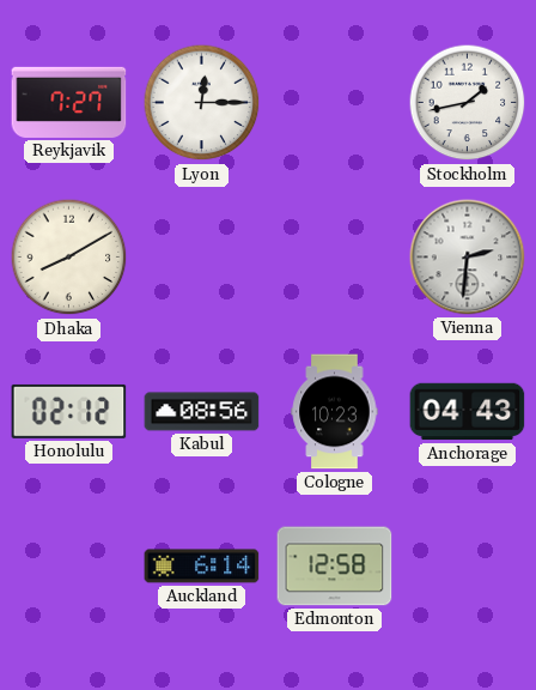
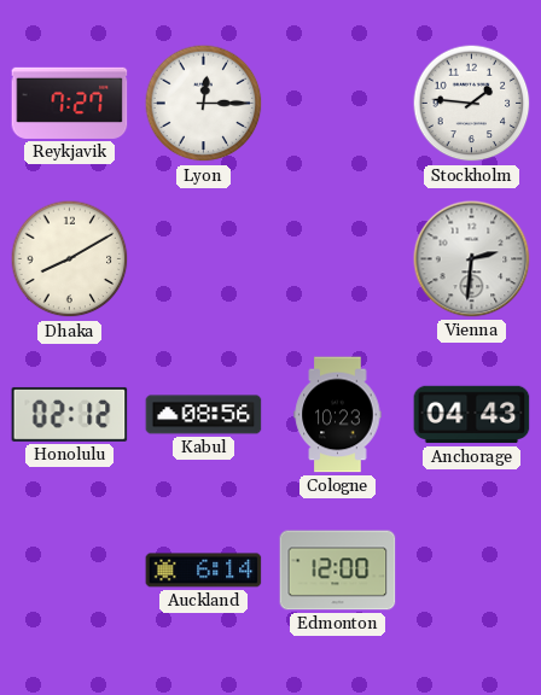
Stockholm: 1:43 -> 1:46 (472, 104)
Edmonton: 12:58 -> 12:00 (338, 571)
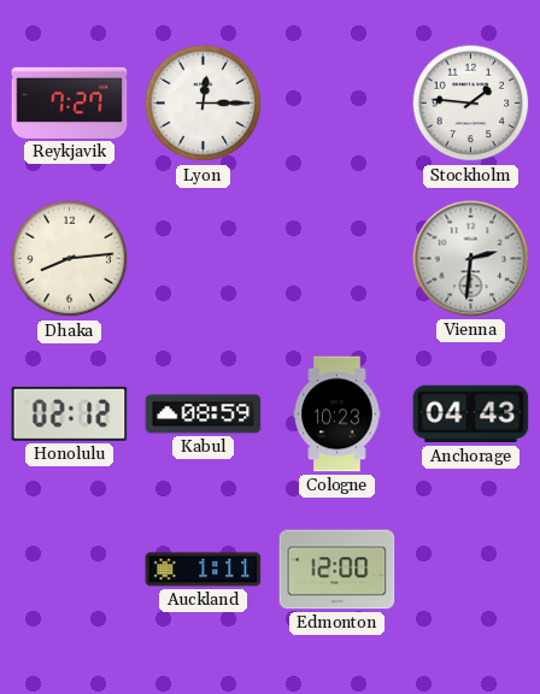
Dhaka: 8:10 -> 8:14 (70, 259)
Kabul: 08:56 -> 08:59 (204, 414)
Auckland: 6:14 -> 1:11 (204, 570)
